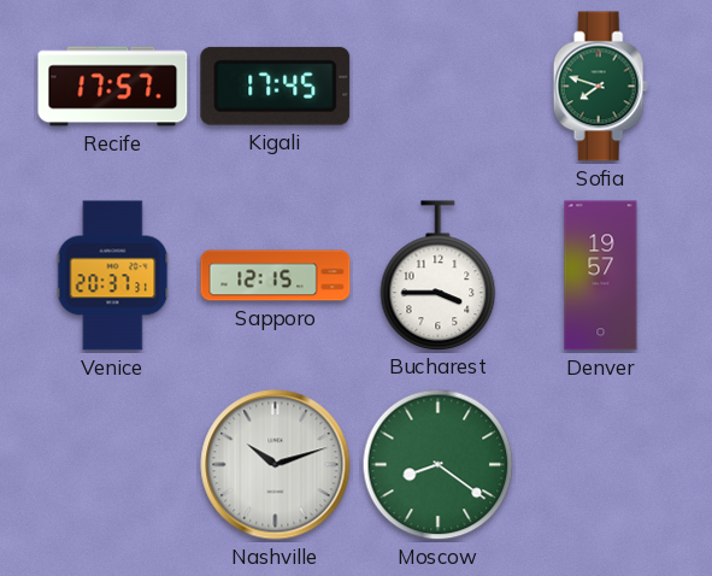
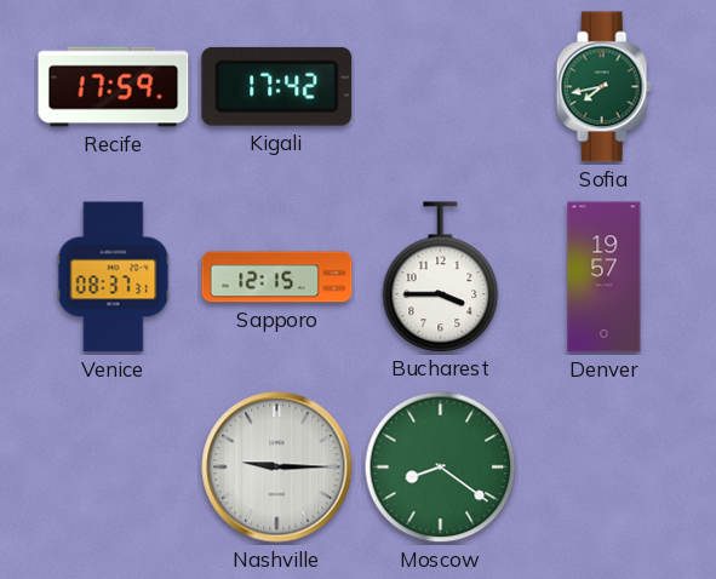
Recife: 17:57 -> 17:59 (114, 87)
Kigali: 17:45 -> 17:42 (277, 86)
Sofia: 7:48 -> 7:43 (603, 87)
Venice: 20:37 -> 08:37 (114, 277)
Nashville: 10:12 -> 9:15 (277, 468)
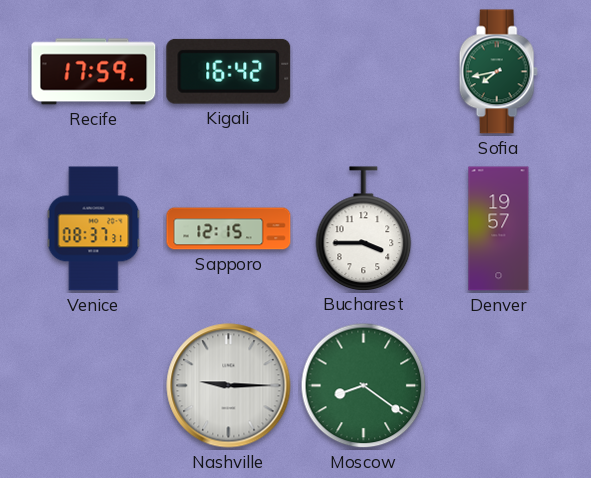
Kigali: 17:42 -> 16:42 (229, 71)
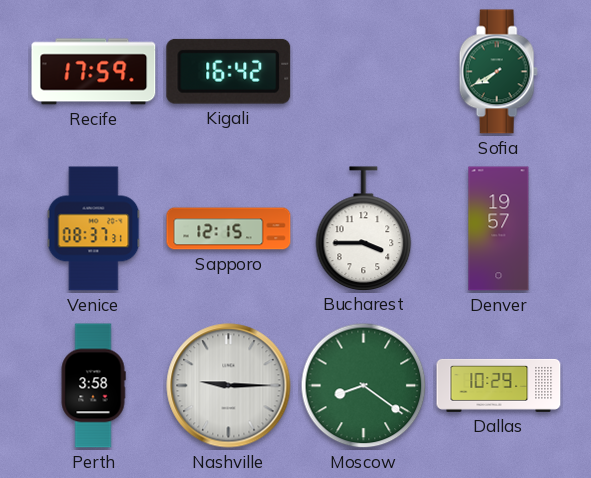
Sofia: 7:43 -> 7:40 (498, 72)
Perth: none -> 3:58 (93, 386)
Dallas: none -> 10:29 (499, 385)
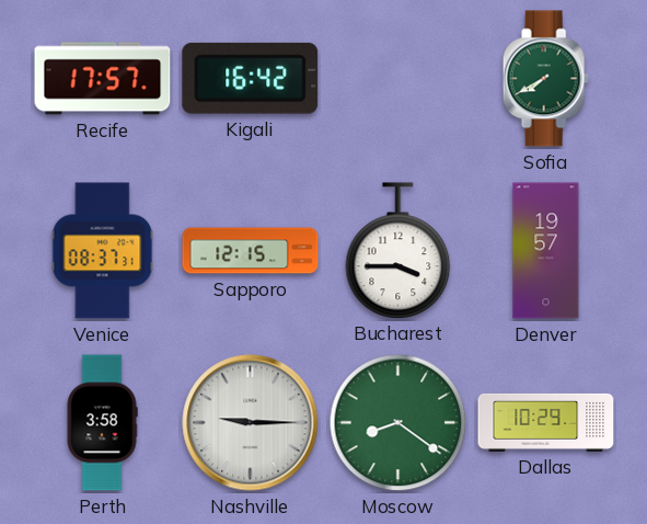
Recife: 17:59 -> 17:57 (103, 79)
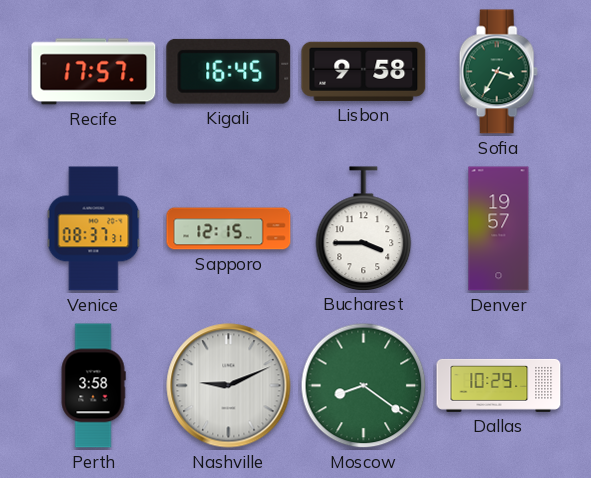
Kigali: 16:42 -> 16:45 (229, 71)
Lisbon: none -> 9:58 (364, 71)
Sofia: 7:40 -> 3:35 (498, 72)
Nashville: 9:15 -> 9:11 (229, 386)
